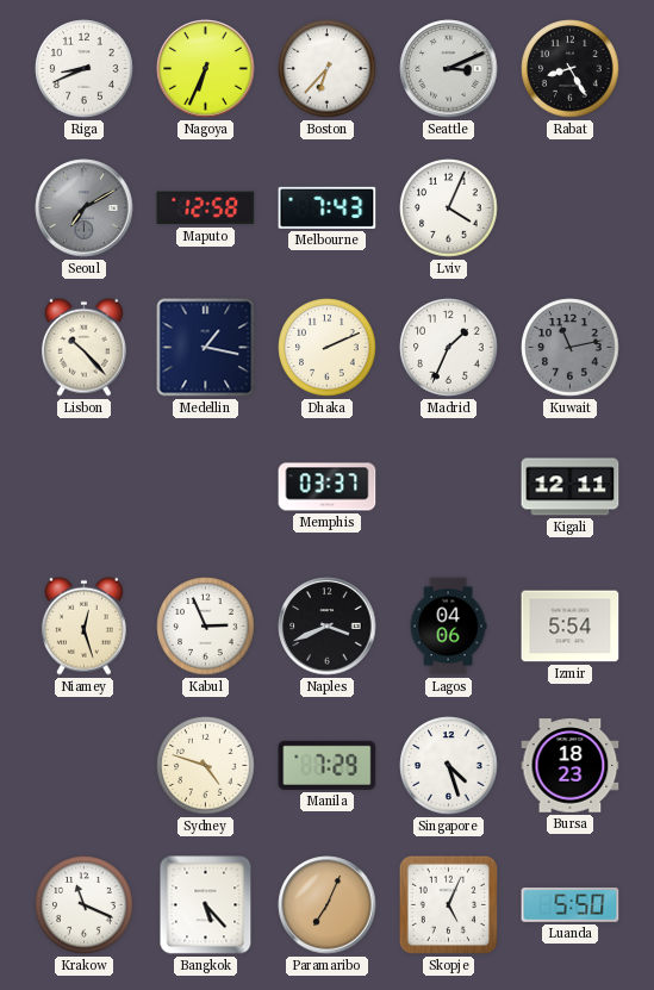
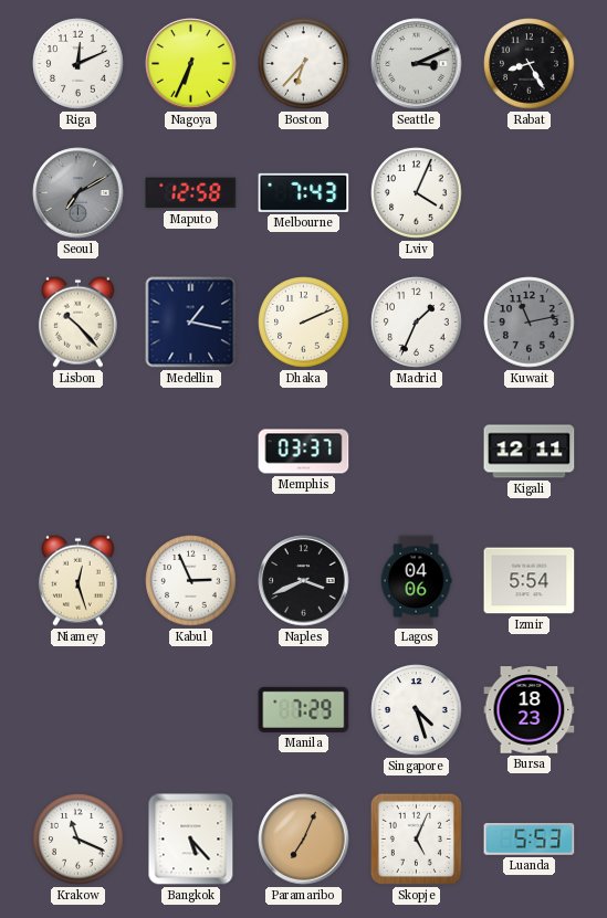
Riga: 8:41 -> 12:11 (79, 64)
Sydney: 4:48 -> none (206, 766)
Luanda: 5:50 -> 5:53 (530, 840)
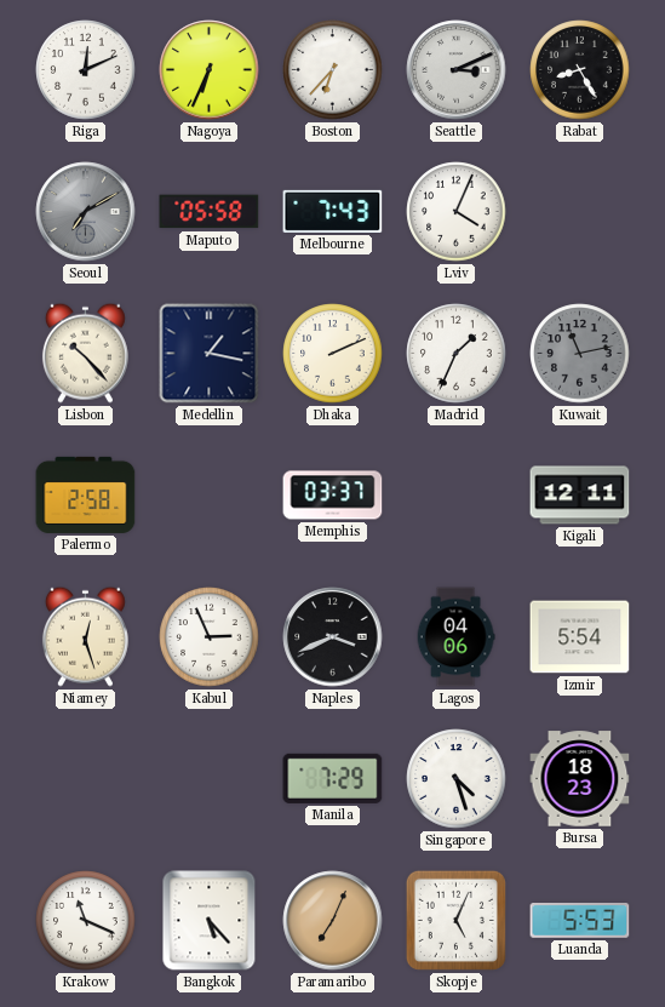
Maputo: 12:58 -> 05:58 (210, 212)
Palermo: none -> 2:58 (86, 494)
